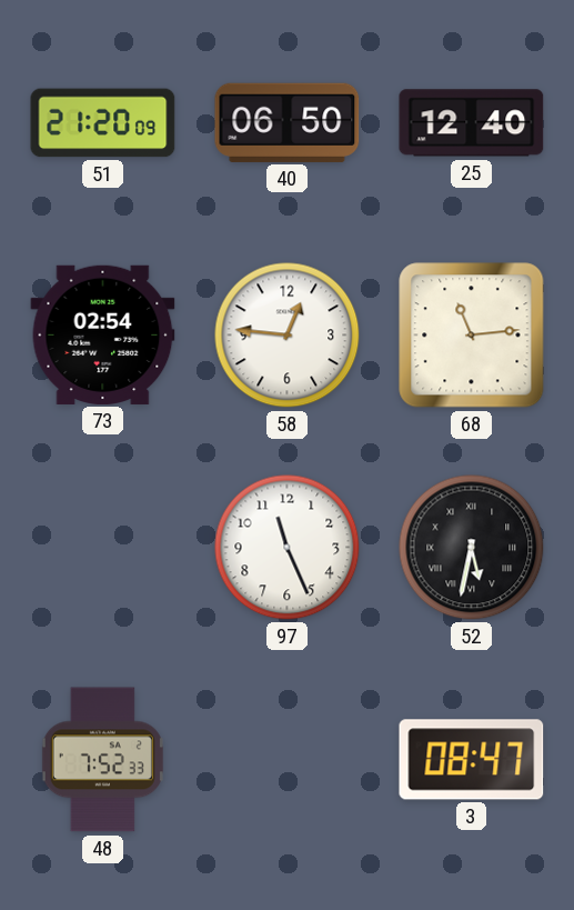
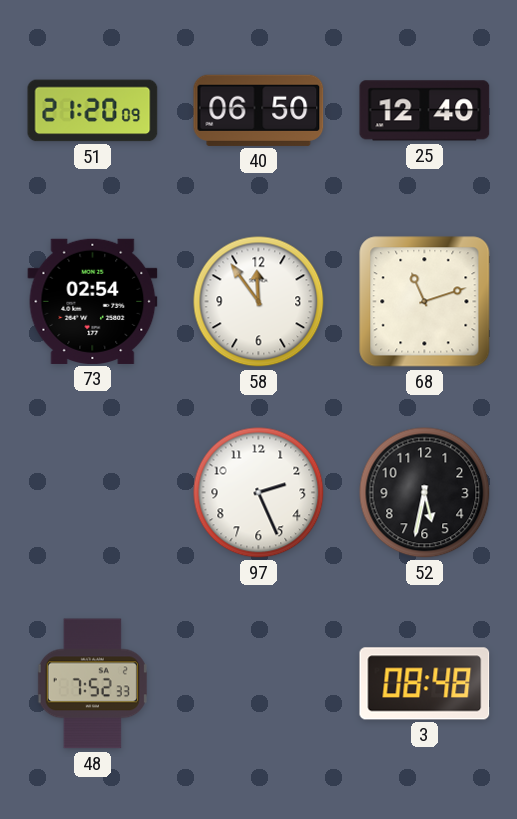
58: 12:46 -> 11:54 (259, 302)
68: 11:14 -> 11:12 (425, 302)
97: 11:26 -> 2:26 (259, 493)
52 numerals: Roman -> Arabic (425, 493)
3: 08:47 -> 08:48 (425, 684)
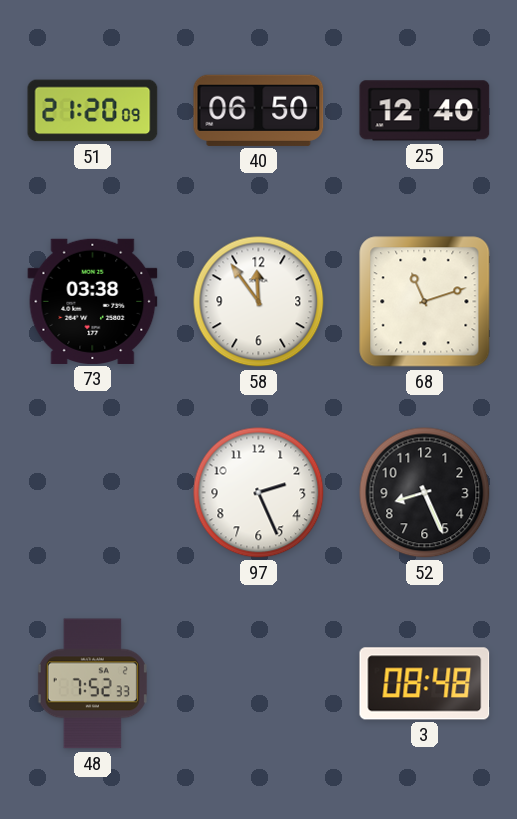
73: 02:54 -> 03:38 (93, 301)
52: 5:32 -> 8:26 (425, 493)
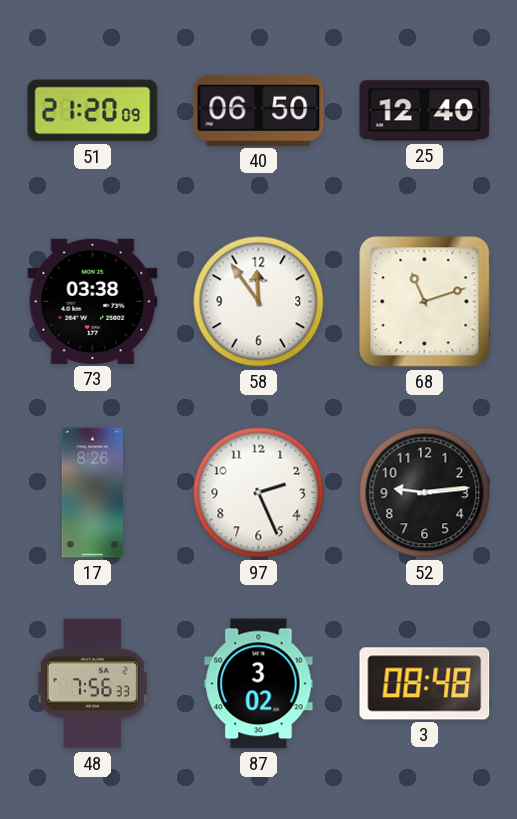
17: none -> 8:26 (92, 493)
52: 8:26 -> 9:14 (425, 493)
48: 7:52 -> 7:56 (92, 684)
87: none -> 3:02 (259, 684)
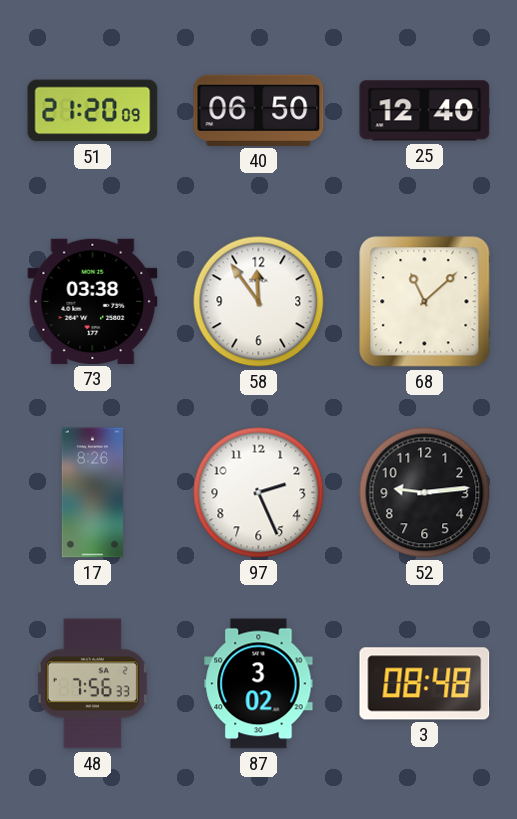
68: 11:12 -> 11:08 (425, 302)
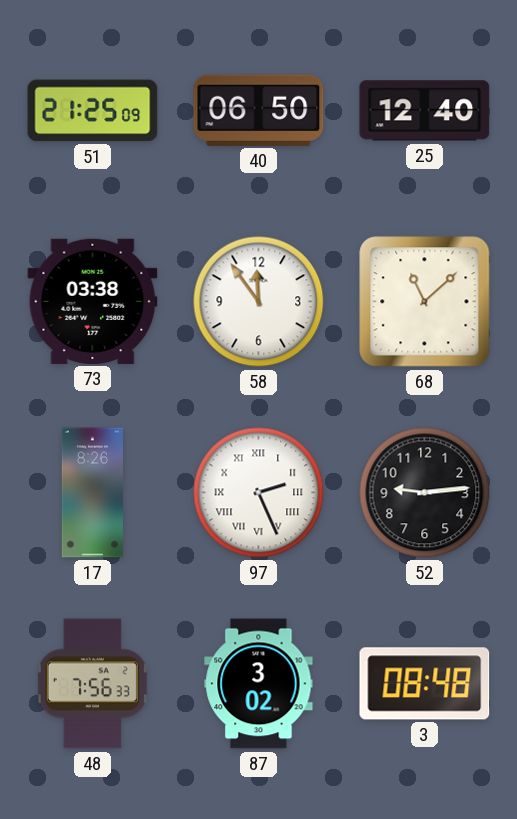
51: 21:20 -> 21:25 (93, 111)
97 numerals: Arabic -> Roman (259, 493)
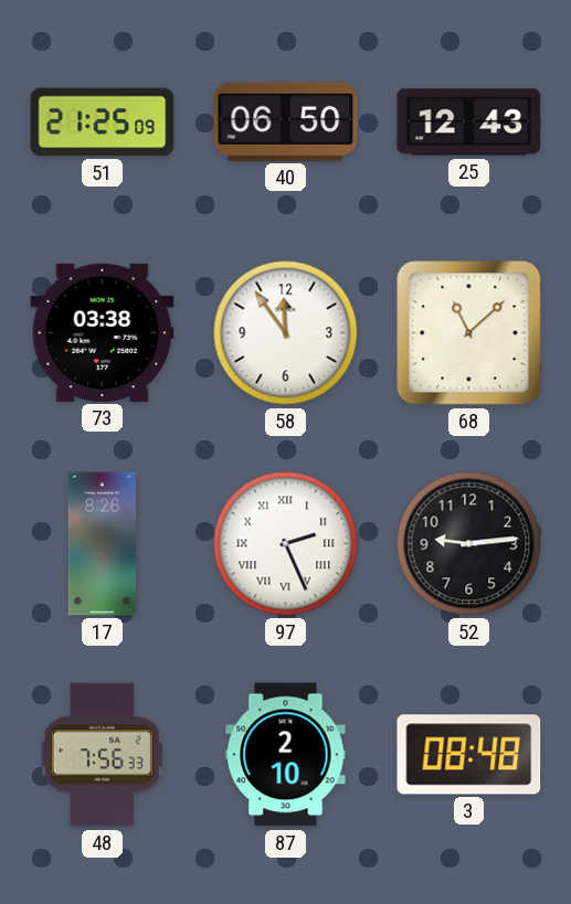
25: 12:40 -> 12:43 (469, 123)
87: 3:02 -> 2:10 (286, 755)
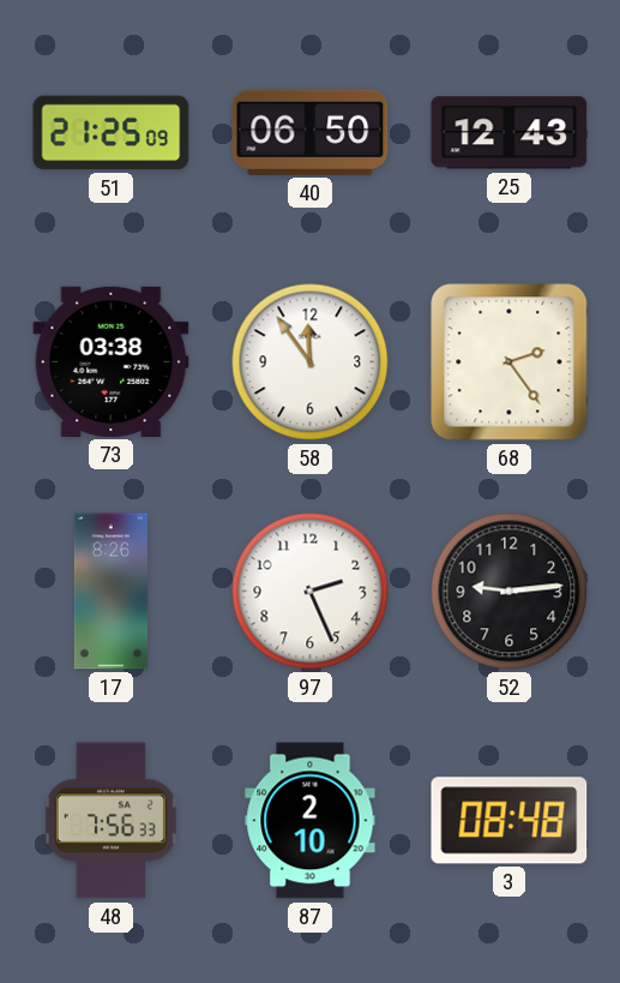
68: 11:08 -> 2:24 (510, 362)
97 numerals: Roman -> Arabic (311, 592)
